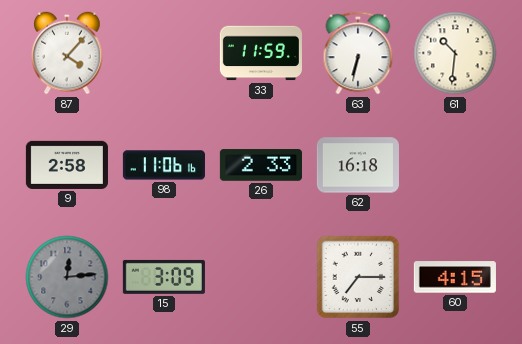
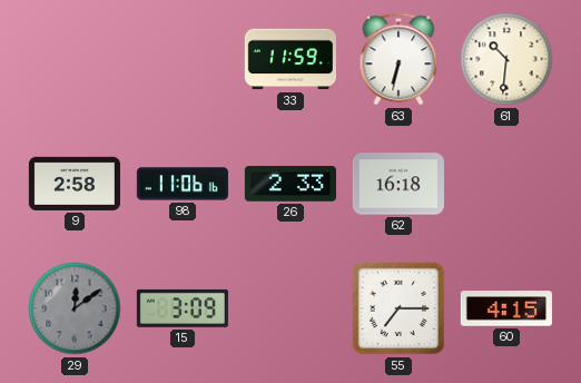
87: 4:07 -> none (67, 53)
29: 12:14 -> 12:09 (75, 308)
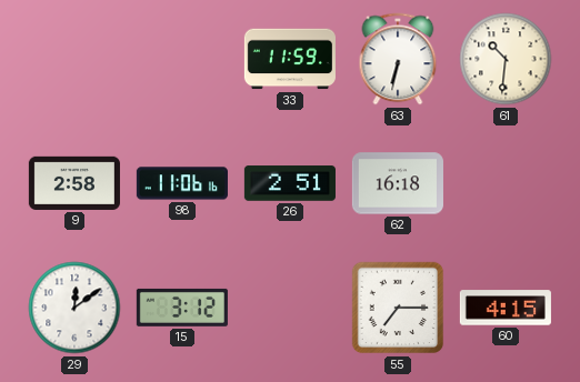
26: 2:33 -> 2:51 (290, 183)
29 dial: grey -> white (74, 308)
15: 3:09 -> 3:12 (182, 308)
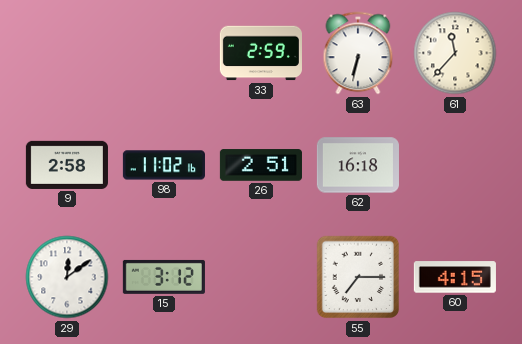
33: 11:59 -> 2:59 (261, 53)
61: 10:31 -> 11:37 (455, 53)
98: 11:06 -> 11:02 (164, 165)
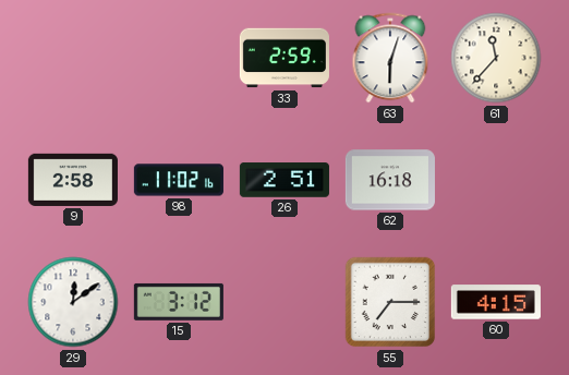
63: 6:32 -> 6:03 (390, 58)
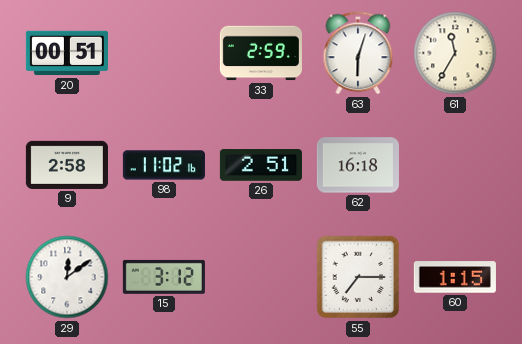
20: none -> 00:51 (67, 53)
61: 11:37 -> 11:35 (455, 53)
60: 4:15 -> 1:15 (455, 277)
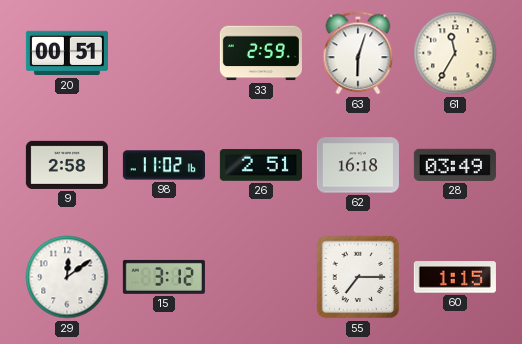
28: none -> 03:49 (455, 165)
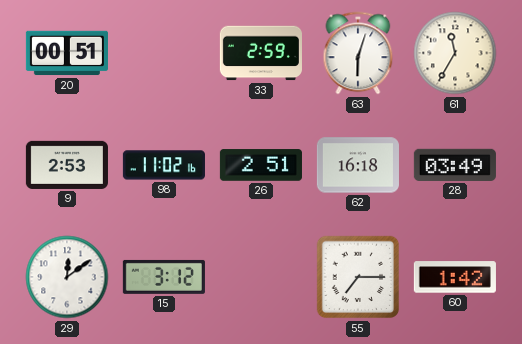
9: 2:58 -> 2:53 (67, 165)
60: 1:15 -> 1:42 (455, 277)
